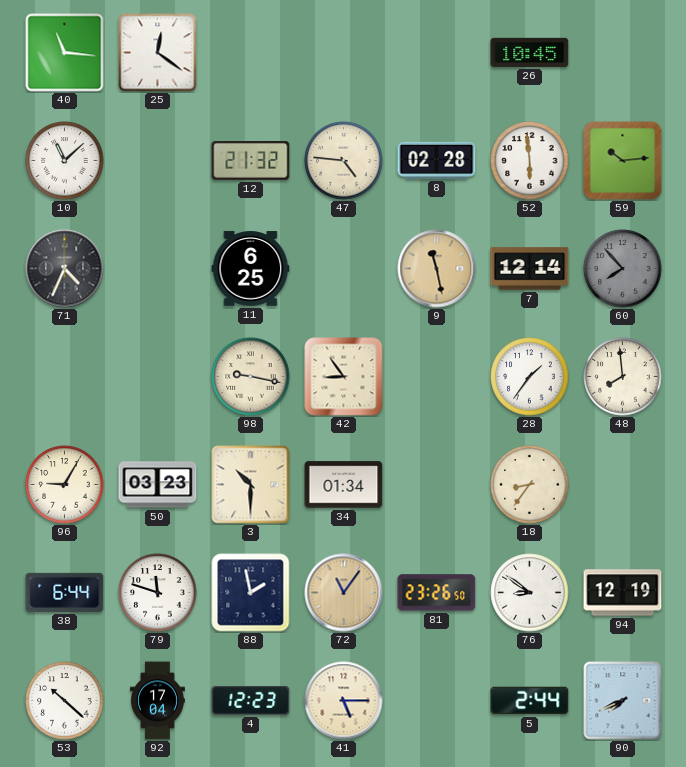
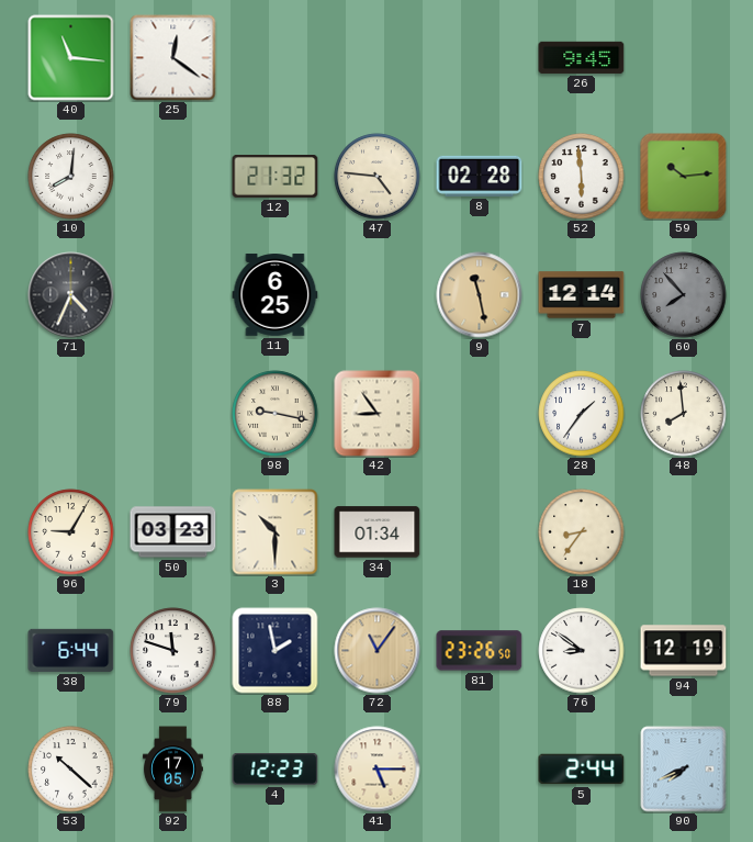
26: 10:45 -> 9:45 (582, 57)
10: 11:08 -> 8:01 (71, 177)
92: 17:04 -> 17:05 (172, 770)
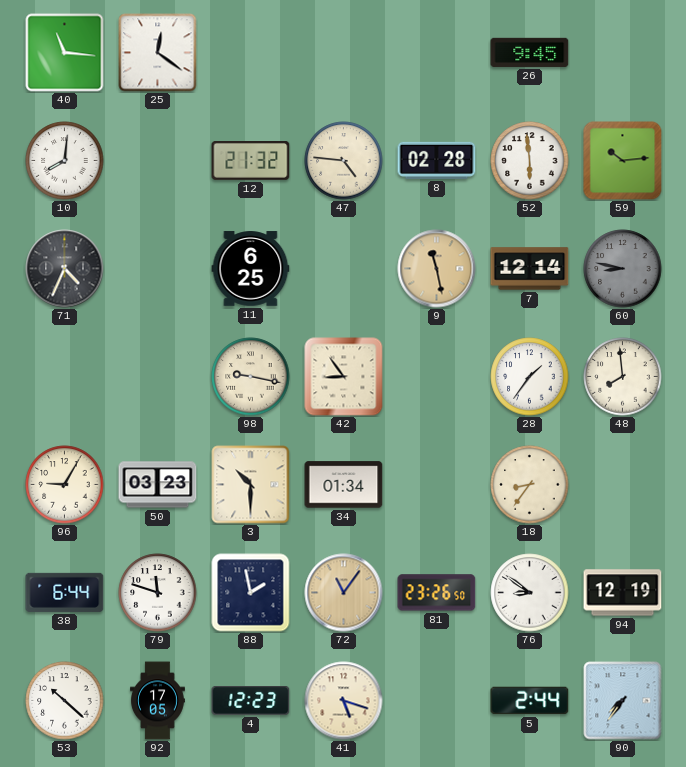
60: 7:53 -> 8:47 (623, 269)
41: 5:15 -> 5:18 (344, 701)
90: 7:41 -> 7:36 (623, 701)
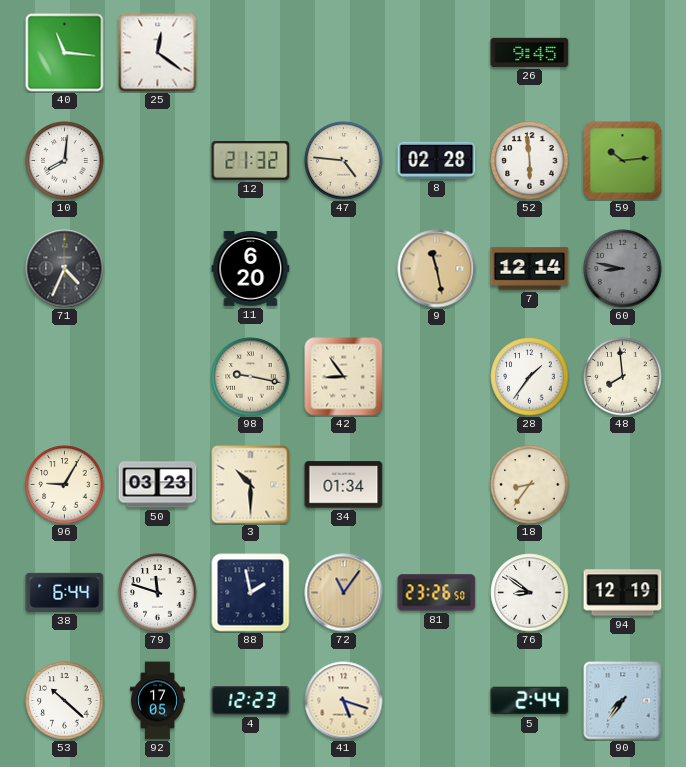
11: 6:25 -> 6:20 (251, 269)
